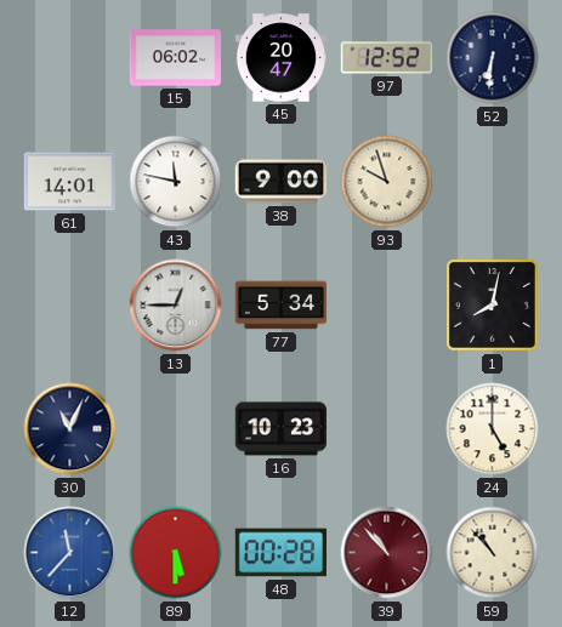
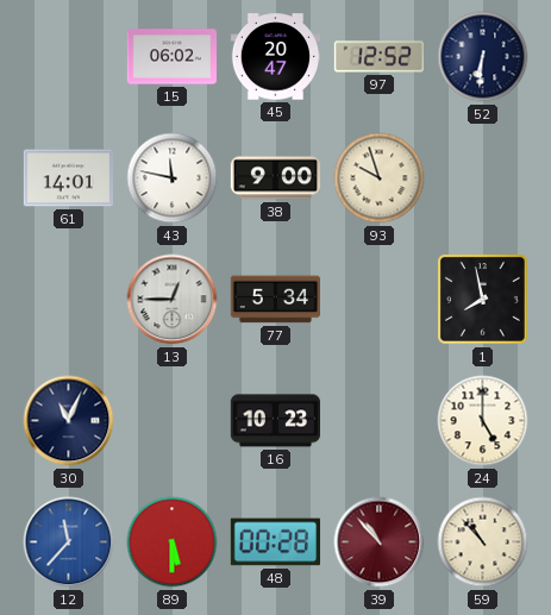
1: 8:02 -> 7:58 (483, 300)
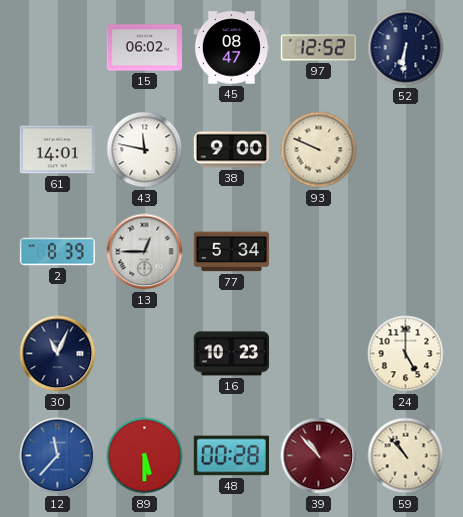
45: 20:47 -> 08:47 (231, 48)
93: 9:57 -> 9:49 (319, 150)
2: none -> 8:39 (57, 252)
1: 7:58 -> none (483, 300)
